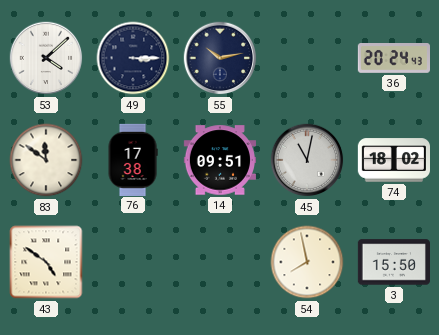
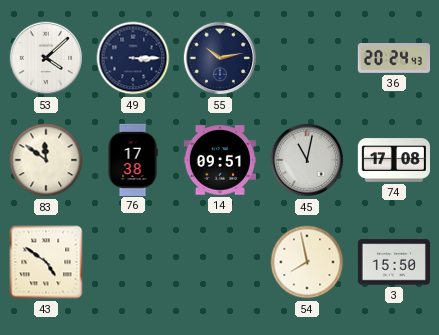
74: 18:02 -> 17:08 (393, 160)
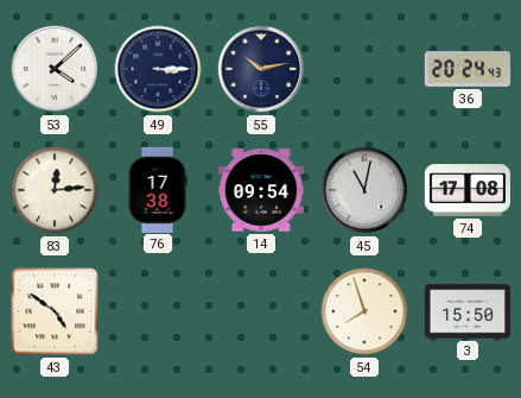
83: 11:51 -> 12:14 (55, 190)
14: 09:51 -> 09:54 (260, 190)
54: 7:58 -> 7:57 (364, 311)
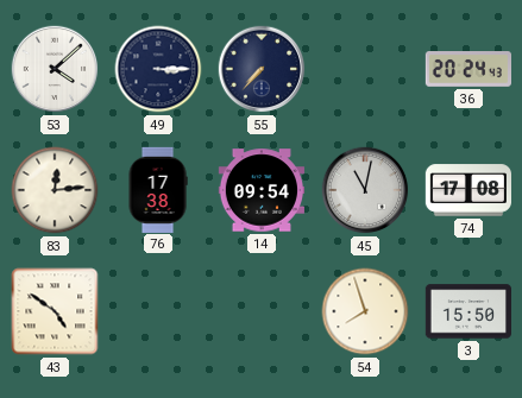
55: 10:13 -> 7:37 (262, 69)
